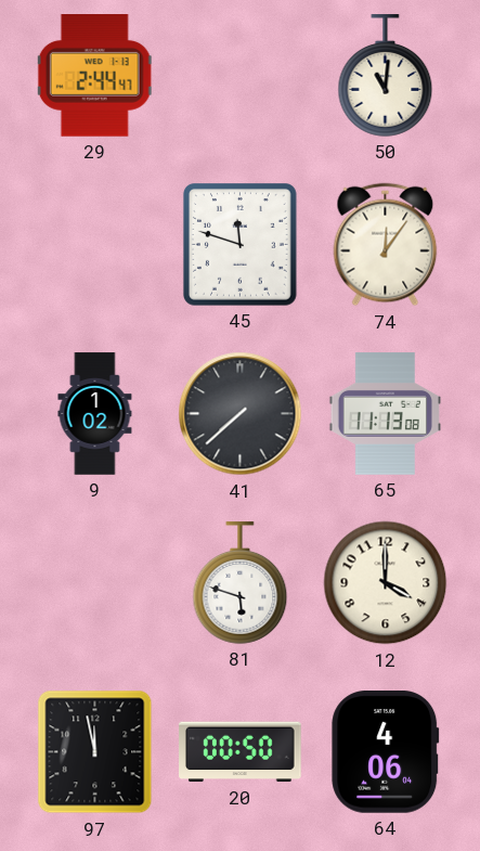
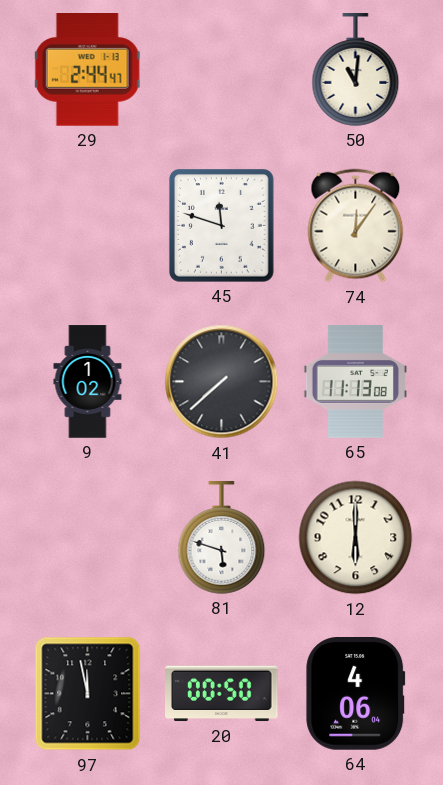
12: 4:00 -> 6:00 (356, 538)
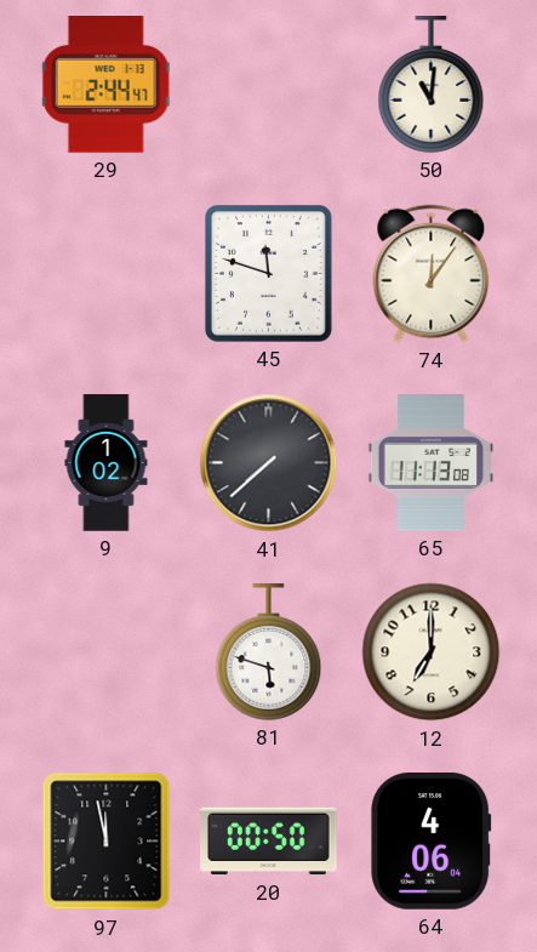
12: 6:00 -> 7:00 (432, 652)
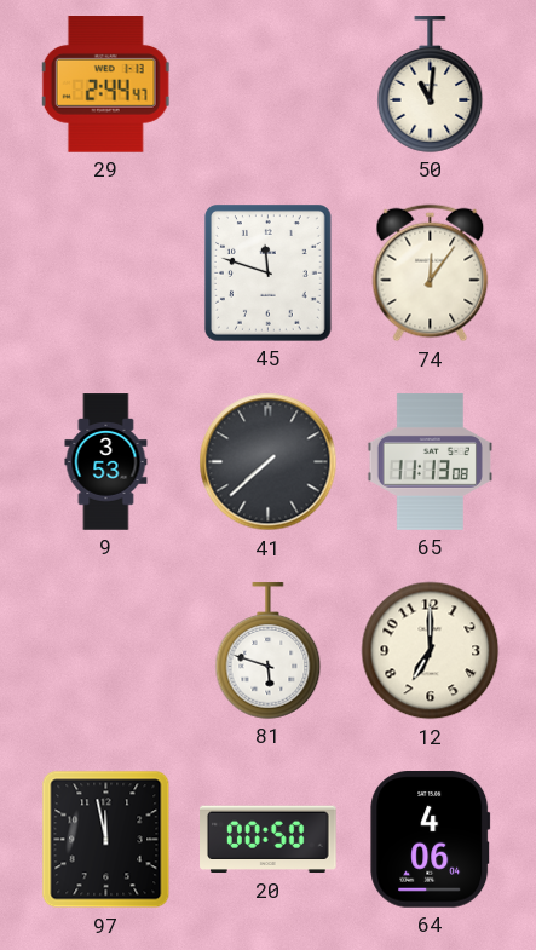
9: 1:02 -> 3:53 (106, 462)
